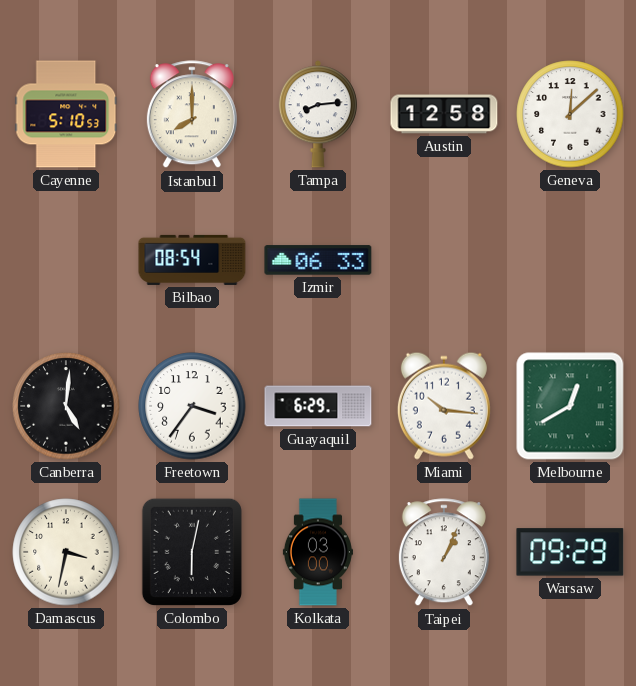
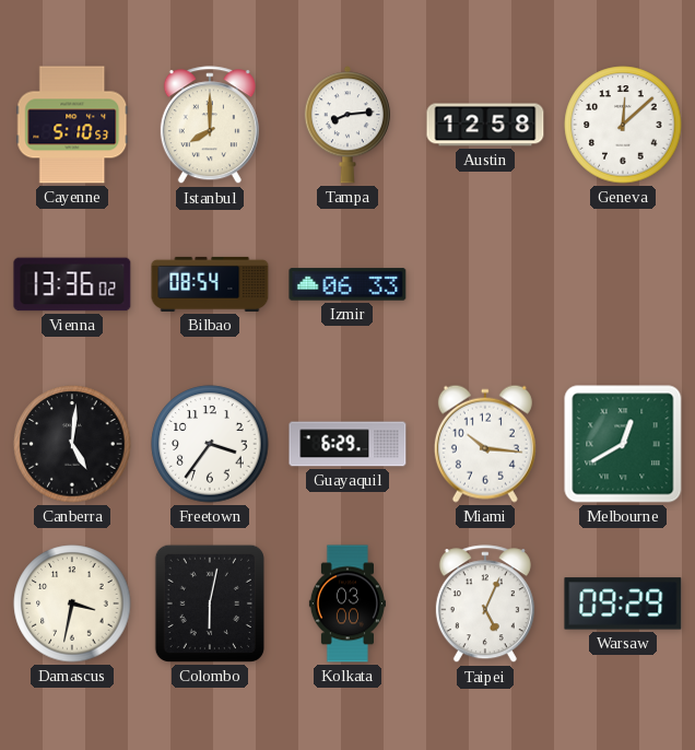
Vienna: none -> 13:36 (72, 284)
Taipei: 1:04 -> 5:04 (485, 605)
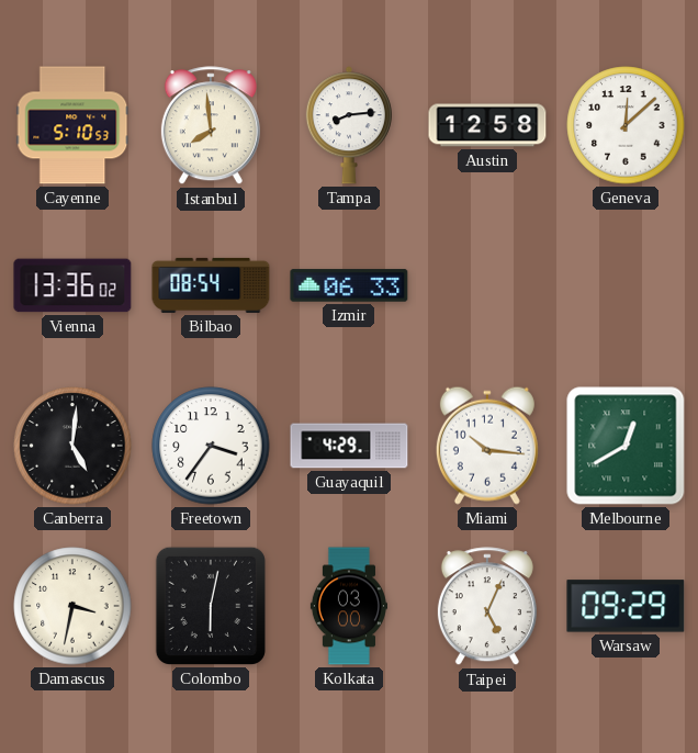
Istanbul: 8:00 -> 7:59 (211, 126)
Guayaquil: 6:29 -> 4:29 (349, 446)
